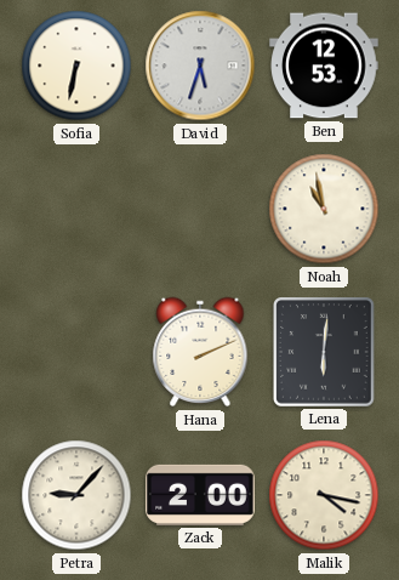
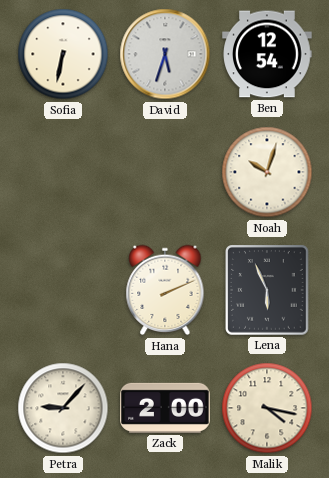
Ben: 12:53 -> 12:54 (267, 54)
Noah: 10:58 -> 10:03 (267, 172)
Lena: 6:01 -> 5:56 (268, 291)
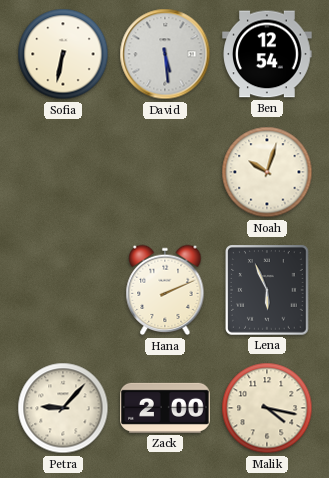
David: 5:33 -> 5:29 (165, 54)
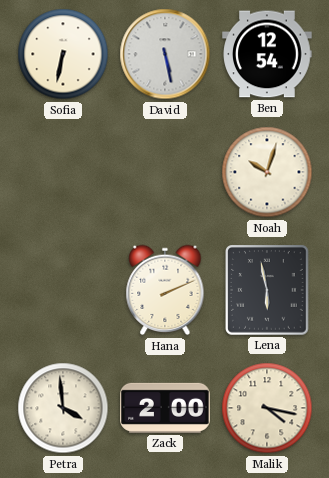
David: 5:29 -> 5:28 (165, 54)
Lena: 5:56 -> 5:58 (268, 291)
Petra: 9:07 -> 3:59 (63, 408)
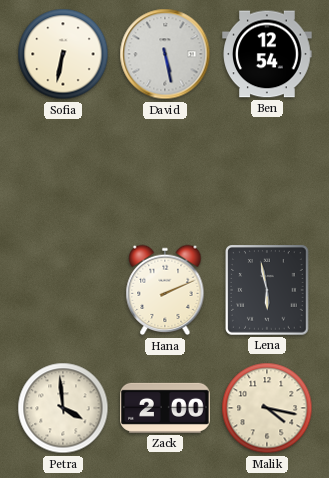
Noah: 10:03 -> none (267, 172)
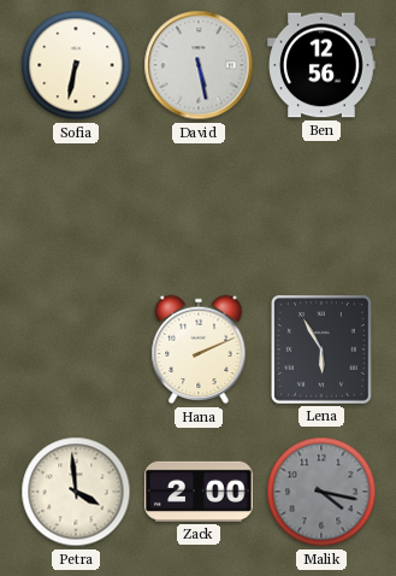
Ben: 12:54 -> 12:56 (321, 65)
Lena: 5:58 -> 5:55 (323, 351)
Malik dial: cream -> grey (321, 492)
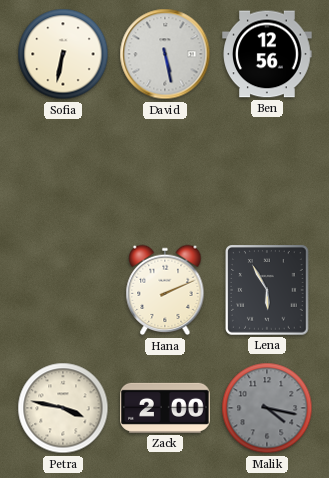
Petra: 3:59 -> 3:47 (63, 408)
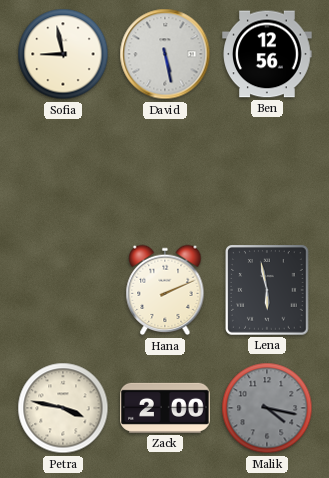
Sofia: 6:32 -> 8:58 (63, 54)
Lena: 5:55 -> 5:58 (268, 291)
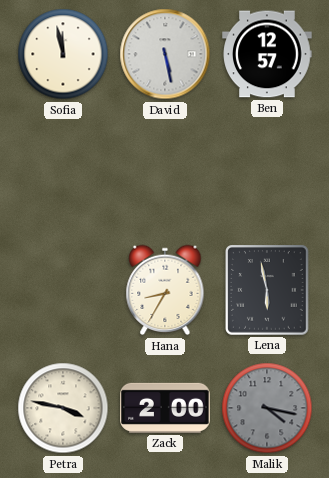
Sofia: 8:58 -> 11:58 (63, 54)
Ben: 12:56 -> 12:57 (267, 54)
Hana: 2:11 -> 8:35 (165, 290)
